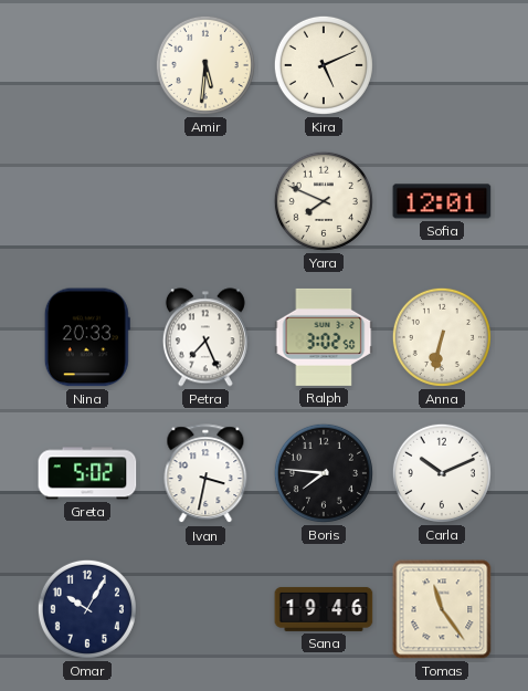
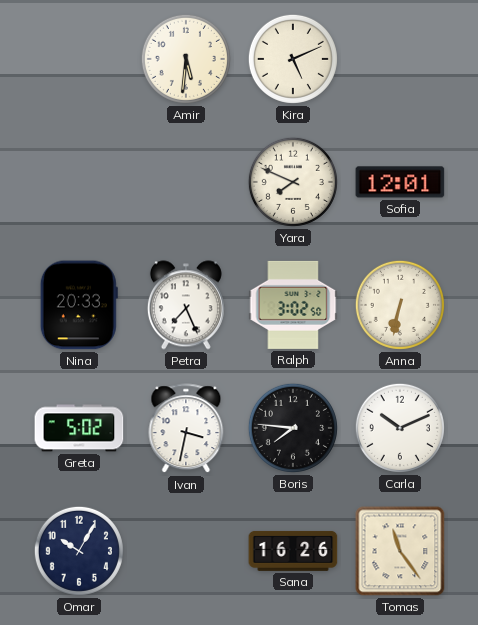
Sana: 19:46 -> 16:26 (293, 551)
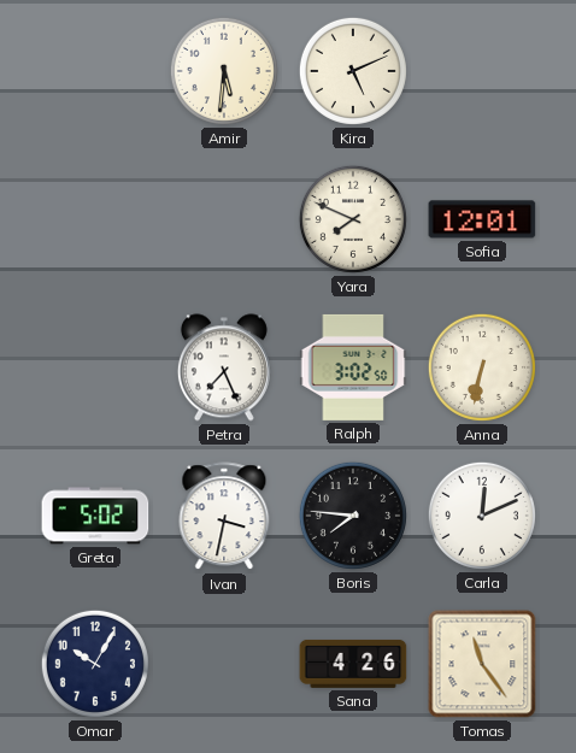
Nina: 20:33 -> none (79, 305)
Carla: 10:11 -> 12:11 (482, 516)
Sana: 16:26 -> 4:26 (353, 664)
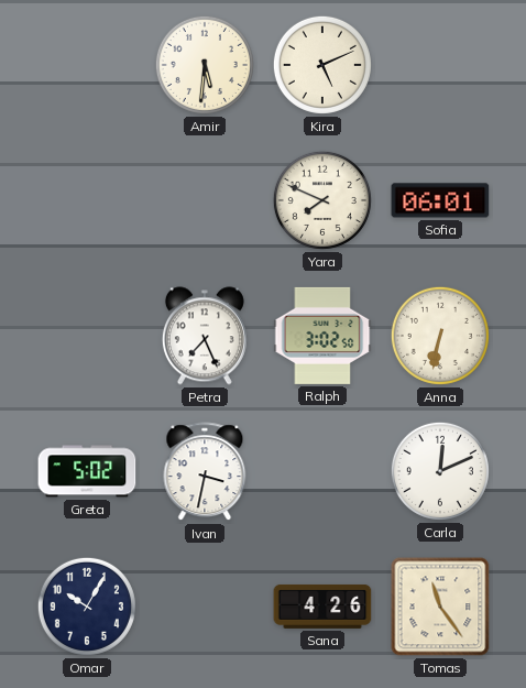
Sofia: 12:01 -> 06:01 (440, 200)
Boris: 7:46 -> none (353, 516)
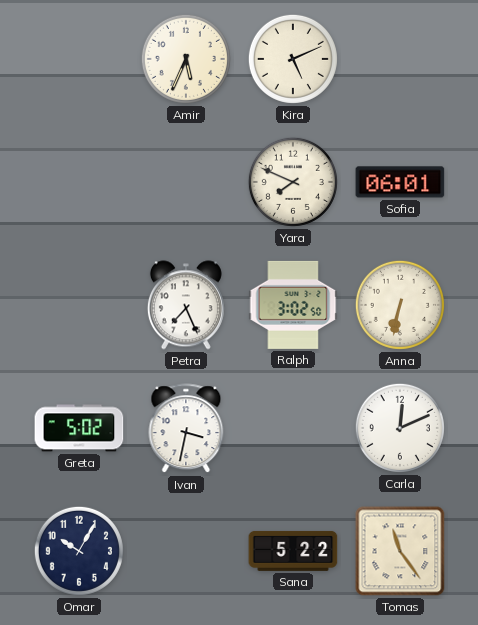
Amir: 5:31 -> 5:34 (186, 59)
Sana: 4:26 -> 5:22 (293, 551)
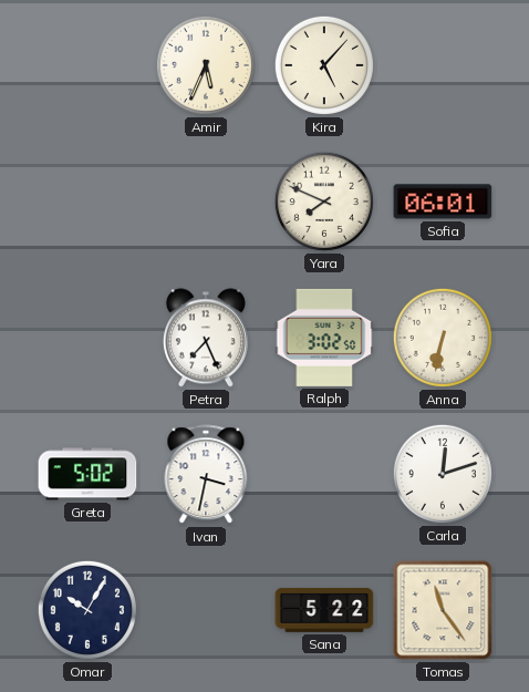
Kira: 5:11 -> 5:07 (324, 65)
Carla: 12:11 -> 12:12 (443, 474)
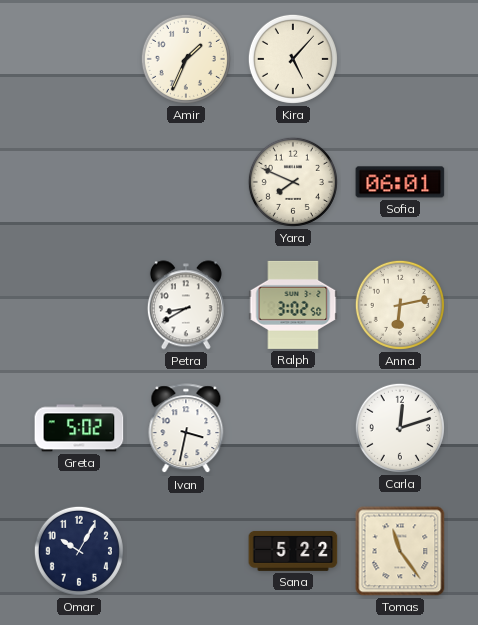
Amir: 5:34 -> 1:34 (186, 59)
Petra: 7:26 -> 8:40 (186, 305)
Anna: 6:32 -> 6:13 (400, 305)
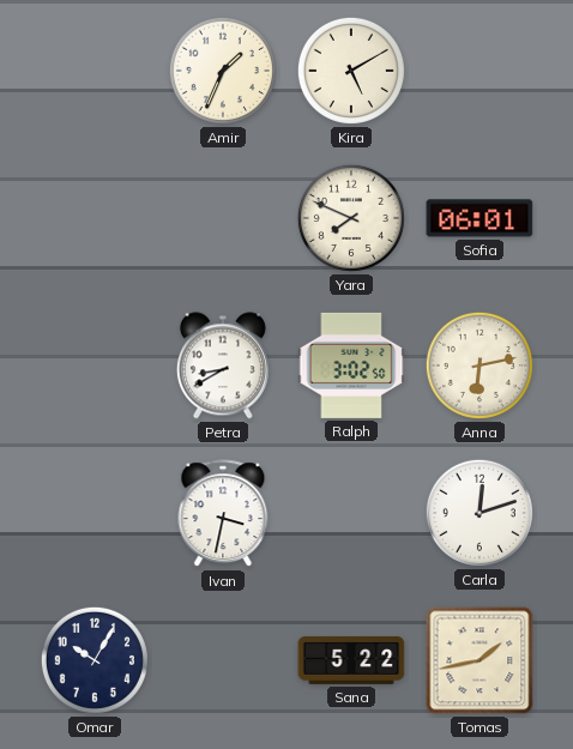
Kira: 5:07 -> 5:10 (351, 71)
Greta: 5:02 -> none (79, 428)
Tomas: 11:24 -> 1:43 (479, 660)
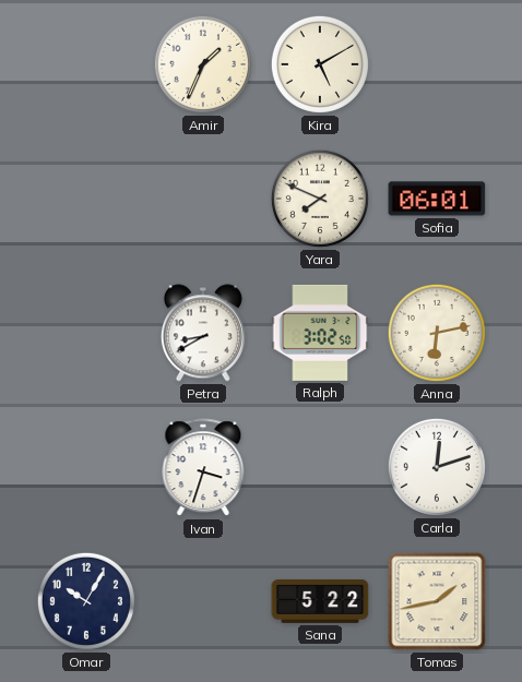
Ivan: 3:32 -> 3:33 (203, 468)
